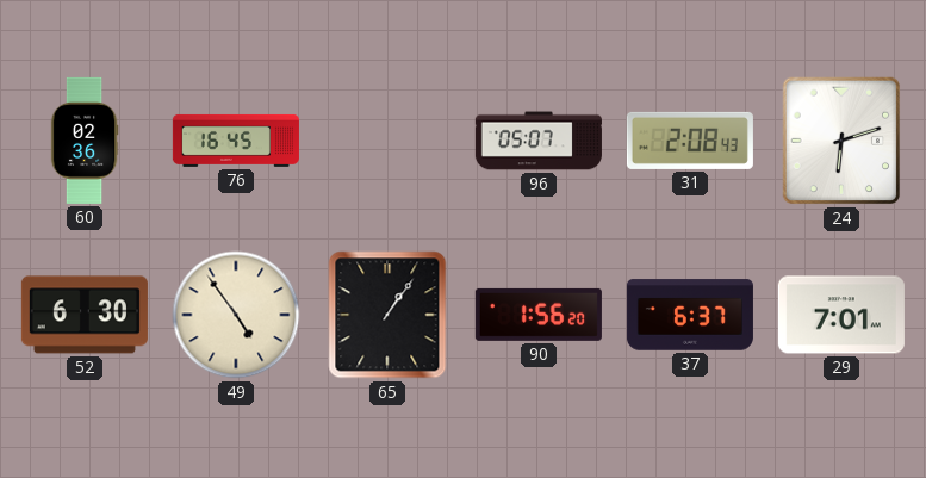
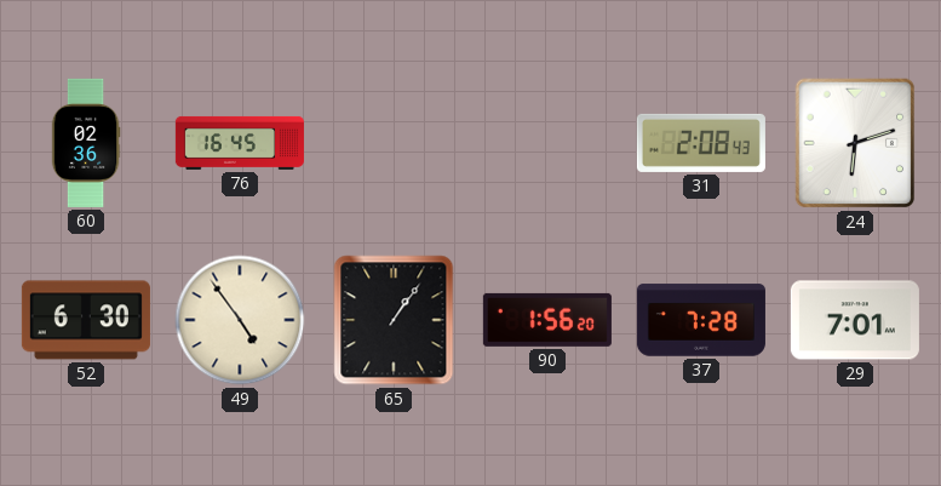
96: 05:07 -> none (539, 141)
37: 6:37 -> 7:28 (701, 320)
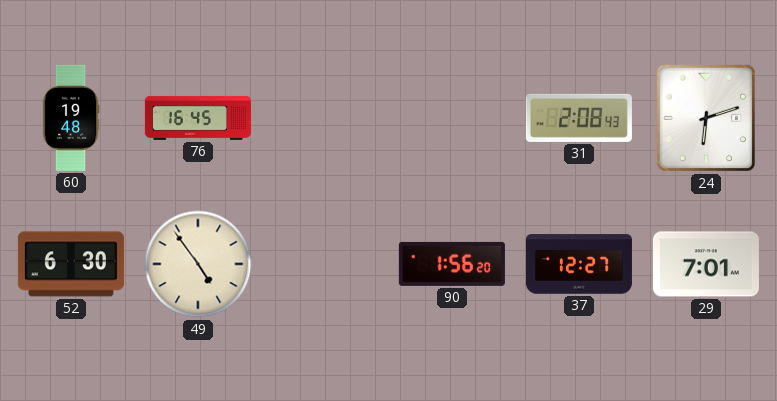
60: 02:36 -> 19:48 (71, 118)
65: 1:06 -> none (394, 320)
37: 7:28 -> 12:27 (579, 264)
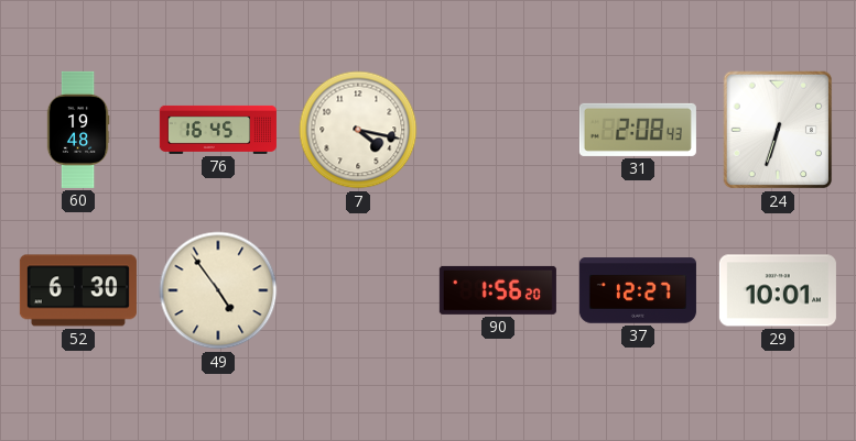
7: none -> 4:17 (358, 130)
24: 6:12 -> 6:33 (778, 130)
29: 7:01 -> 10:01 (778, 290)
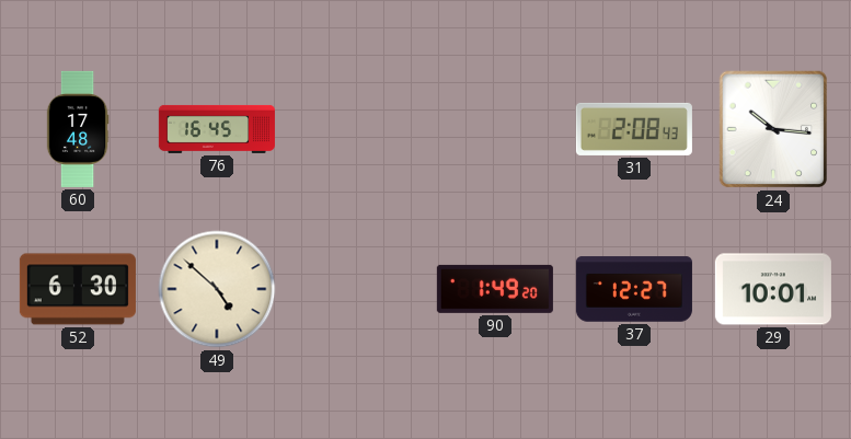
60: 19:48 -> 17:48 (78, 129)
7: 4:17 -> none (358, 130)
24: 6:33 -> 10:16 (773, 129)
49: 4:54 -> 4:52 (217, 289)
90: 1:56 -> 1:49 (495, 289)
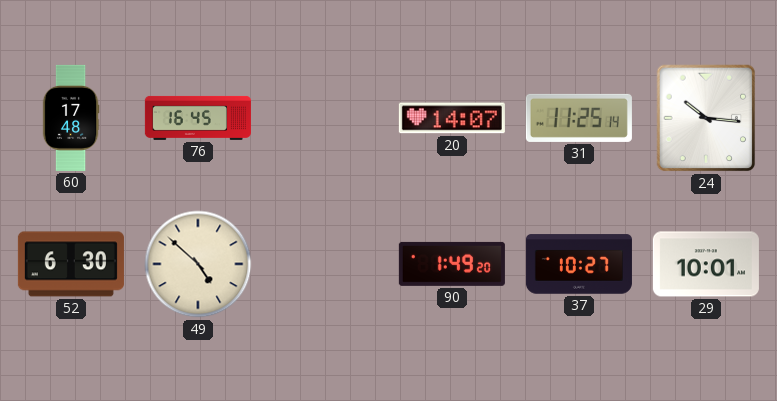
20: none -> 14:07 (452, 118)
31: 2:08 -> 11:25 (579, 118)
37: 12:27 -> 10:27 (579, 264)
